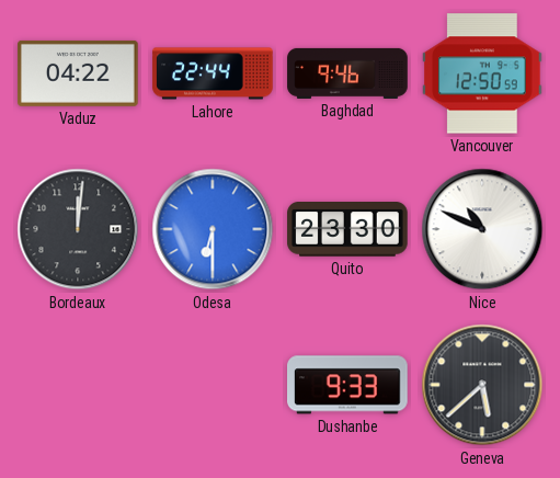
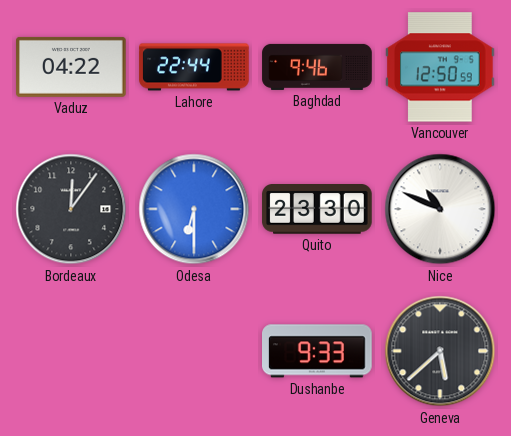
Bordeaux: 12:01 -> 12:06 (71, 209)
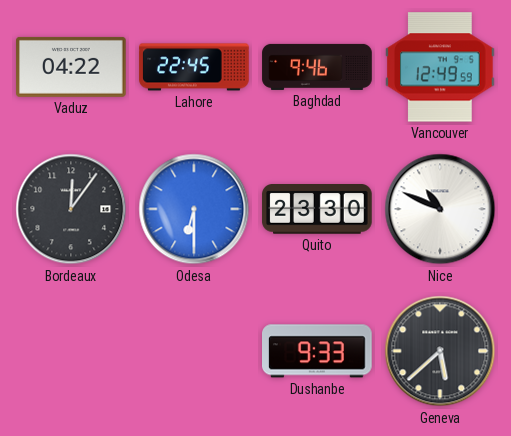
Lahore: 22:44 -> 22:45 (194, 67)
Vancouver: 12:50 -> 12:49 (441, 67)
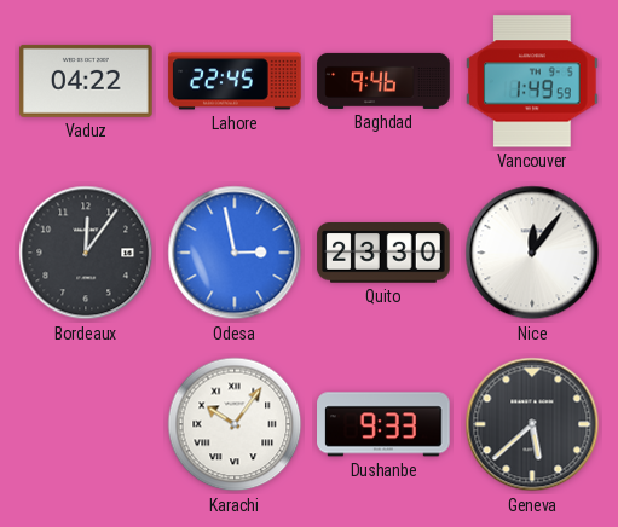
Vancouver: 12:49 -> 1:49 (533, 81)
Odesa: 6:30 -> 2:58 (235, 253)
Nice: 10:49 -> 12:06 (532, 253)
Karachi: none -> 10:06 (235, 424)
